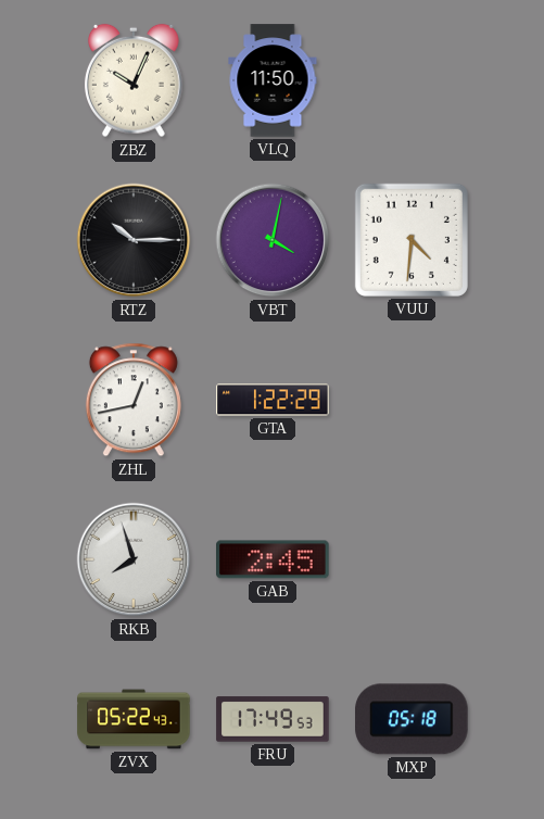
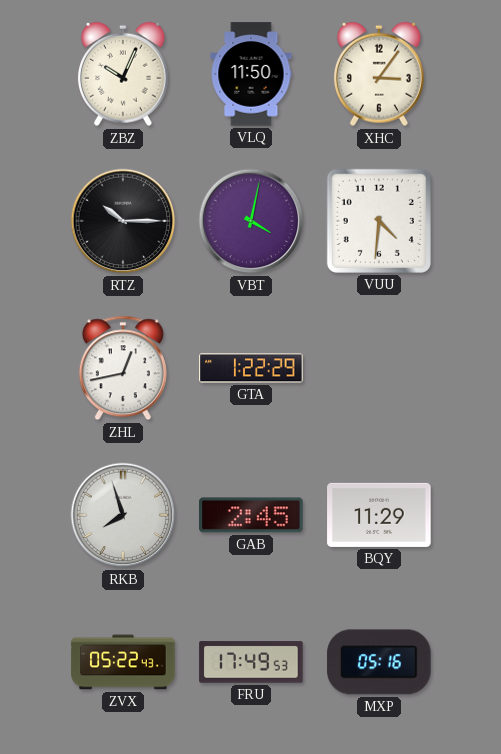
XHC: none -> 3:06 (379, 74)
BQY: none -> 11:29 (379, 515)
MXP: 05:18 -> 05:16 (379, 662)
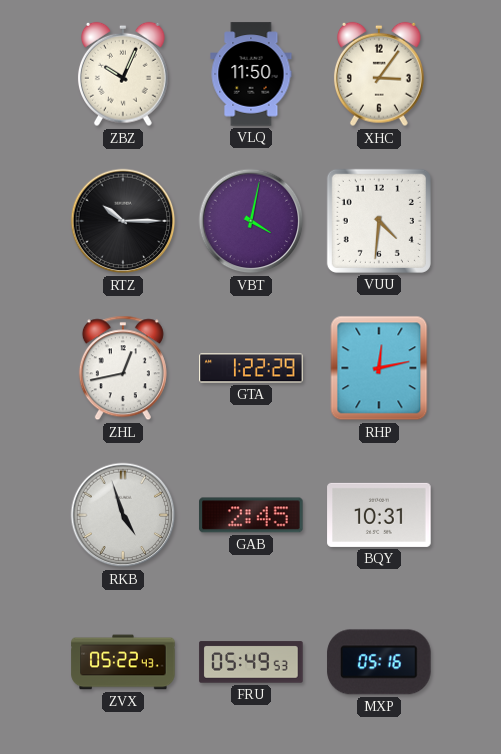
RHP: none -> 12:13 (379, 368)
RKB: 7:57 -> 4:57 (123, 515)
BQY: 11:29 -> 10:31 (379, 515)
FRU: 17:49 -> 05:49 (251, 662)
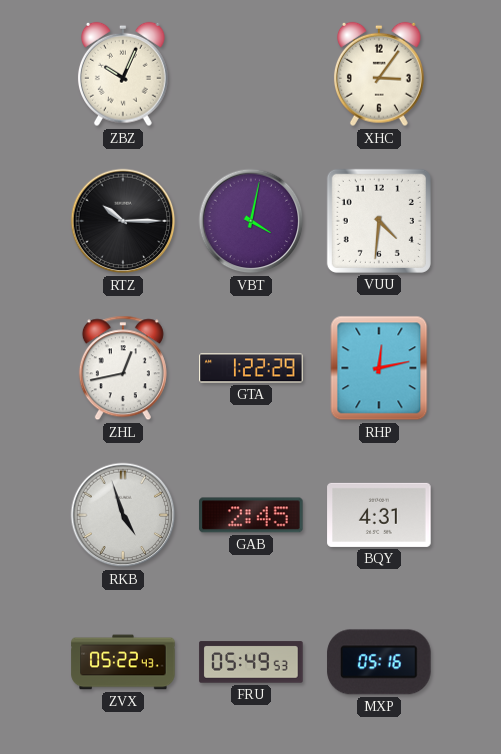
VLQ: 11:50 -> none (251, 74)
BQY: 10:31 -> 4:31 (379, 515)
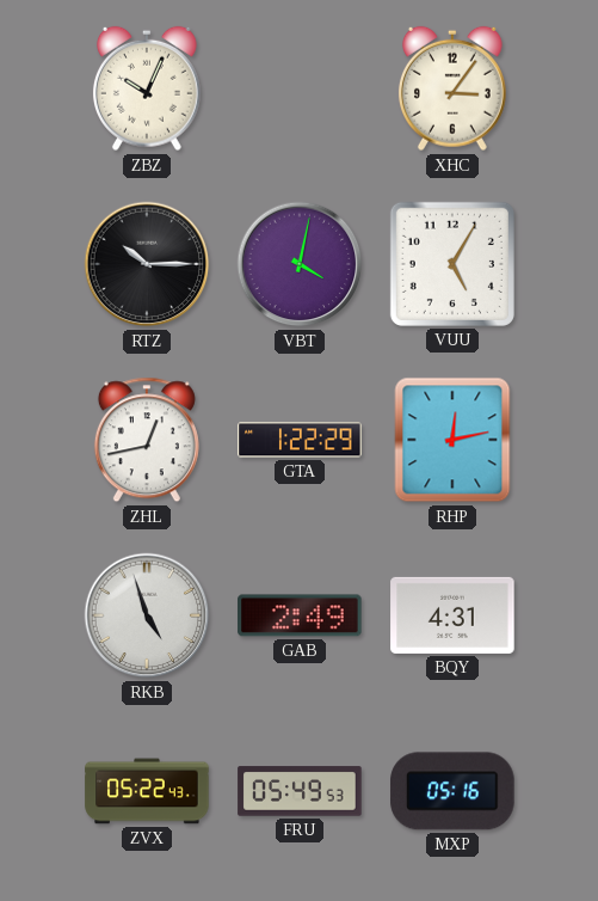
VUU: 4:31 -> 5:05 (452, 264)
GAB: 2:45 -> 2:49 (300, 615)
